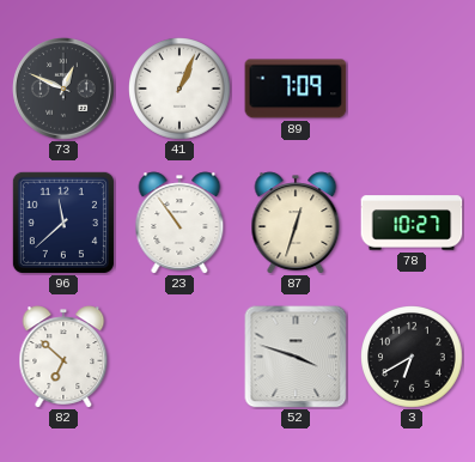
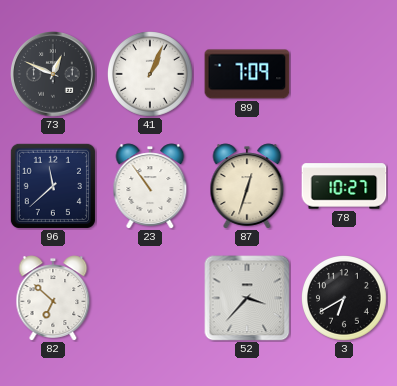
52: 3:48 -> 3:37 (247, 298)
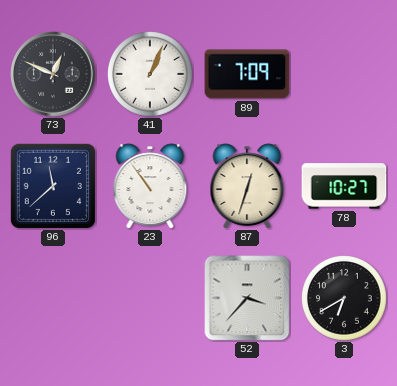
82: 6:52 -> none (53, 298)
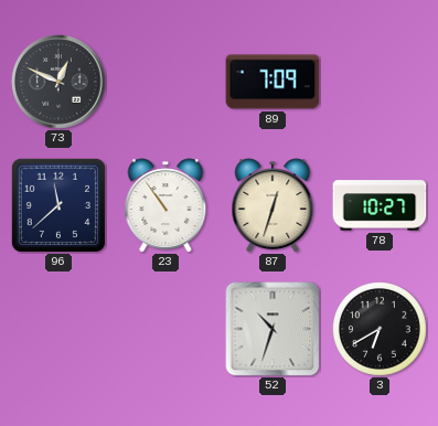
41: 1:04 -> none (151, 75)
52: 3:37 -> 10:33 (273, 329)
